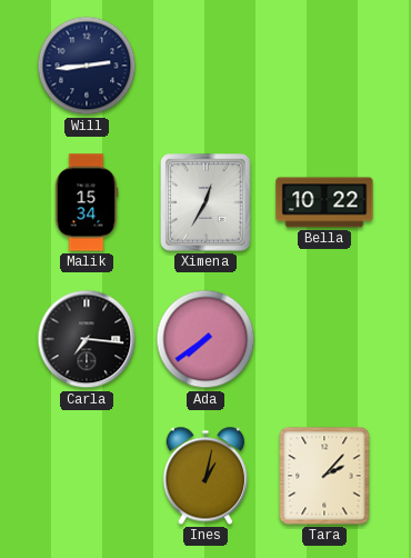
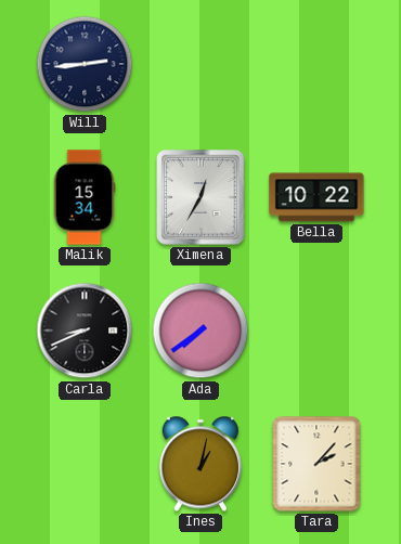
Carla: 7:16 -> 8:41 (85, 331)
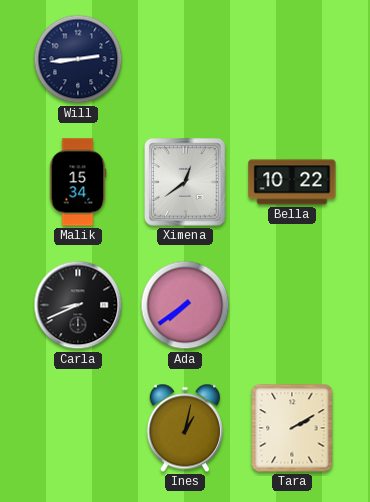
Ximena: 12:35 -> 12:39 (185, 182)
Tara: 2:07 -> 2:10 (292, 428)
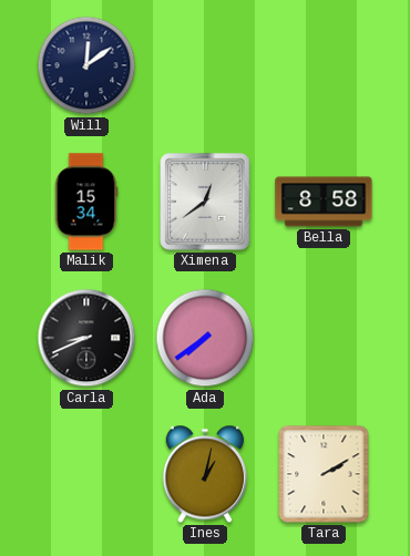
Will: 2:44 -> 12:09 (86, 65)
Bella: 10:22 -> 8:58 (324, 202)
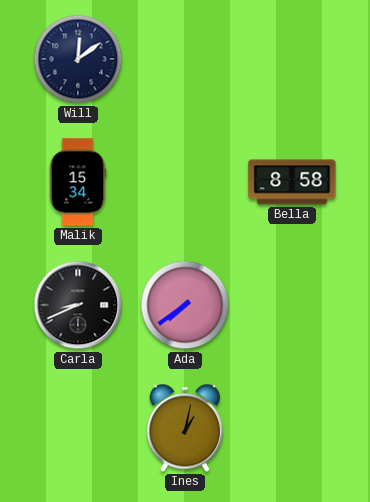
Ximena: 12:39 -> none (205, 202)
Tara: 2:10 -> none (324, 474)
